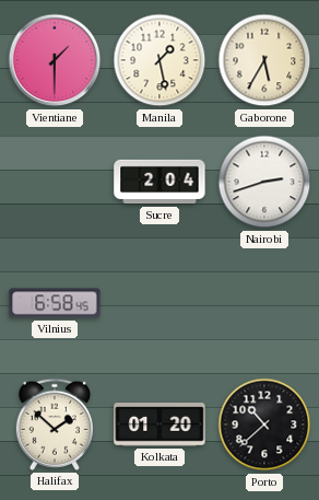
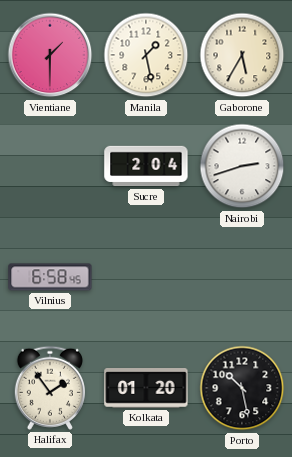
Halifax: 1:52 -> 1:54 (50, 388)
Porto: 10:38 -> 10:28 (242, 388)
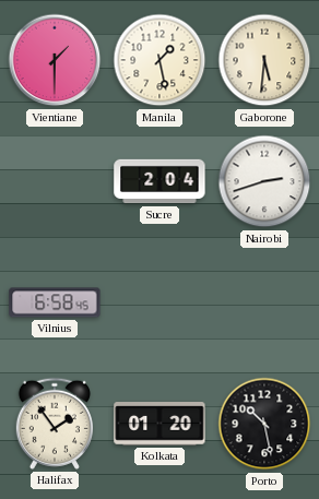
Gaborone: 5:35 -> 5:31 (264, 60)
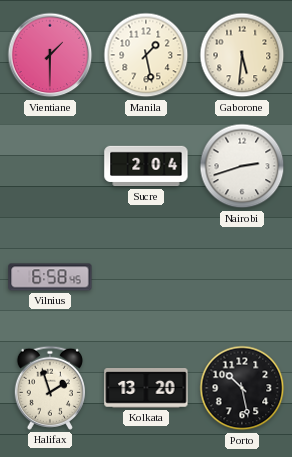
Halifax: 1:54 -> 1:57 (50, 388)
Kolkata: 01:20 -> 13:20 (146, 389)
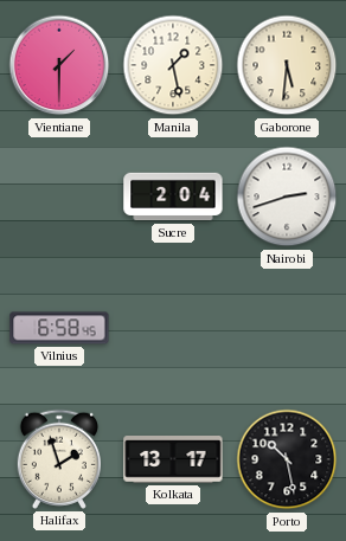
Kolkata: 13:20 -> 13:17 (173, 461)
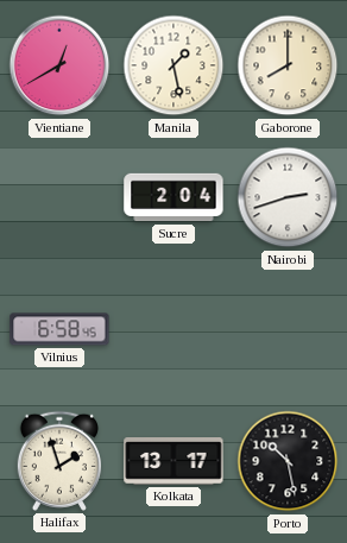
Vientiane: 1:30 -> 12:40 (59, 65)
Gaborone: 5:31 -> 8:00 (288, 65)
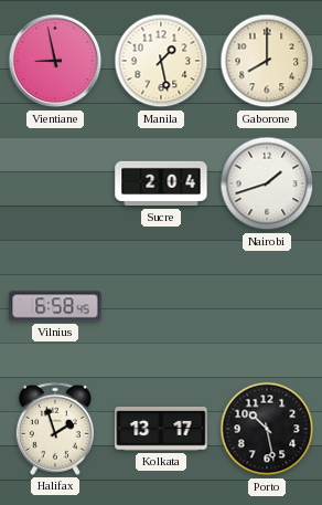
Vientiane: 12:40 -> 8:58 (55, 61)
Nairobi: 2:42 -> 1:42 (267, 183)
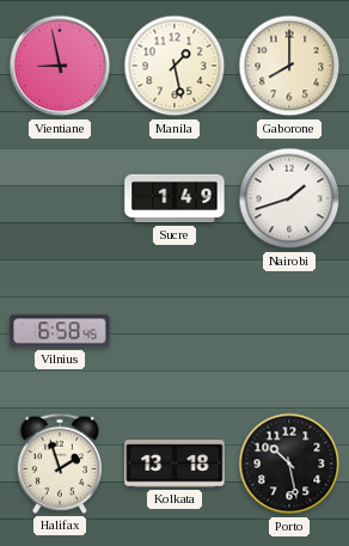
Sucre: 2:04 -> 1:49 (174, 198)
Kolkata: 13:17 -> 13:18 (174, 465)
